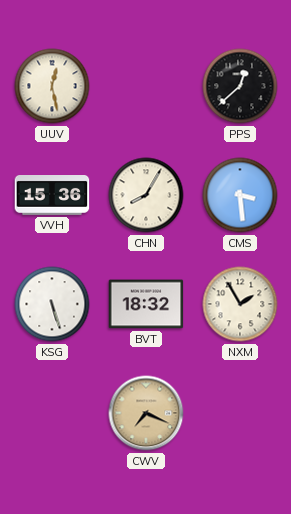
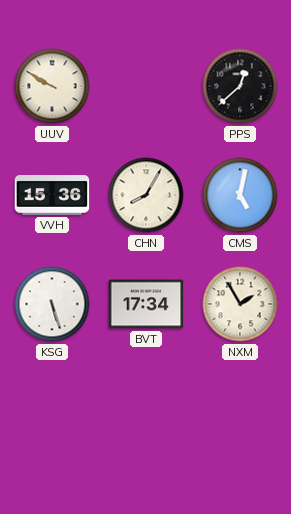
UUV: 12:28 -> 9:50 (52, 86)
CMS: 3:29 -> 5:02 (240, 195)
BVT: 18:32 -> 17:34 (146, 304)
CWV: 7:19 -> none (146, 413)
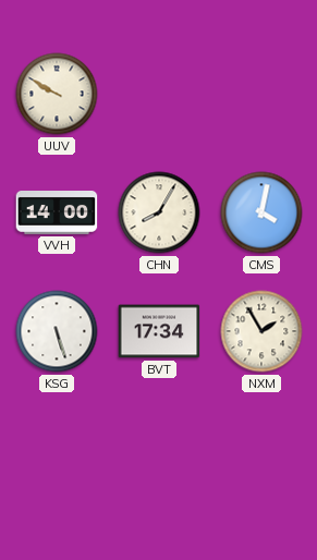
PPS: 12:38 -> none (240, 86)
VVH: 15:36 -> 14:00 (57, 214)
CMS: 5:02 -> 4:02 (261, 212)
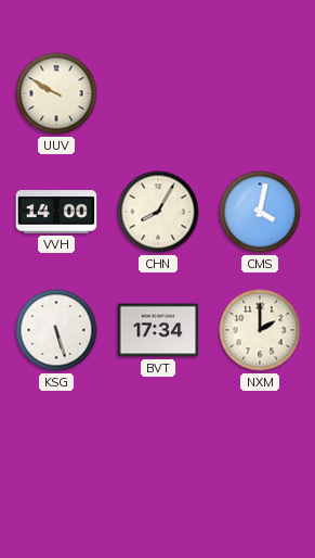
NXM: 1:55 -> 2:00 (260, 330)
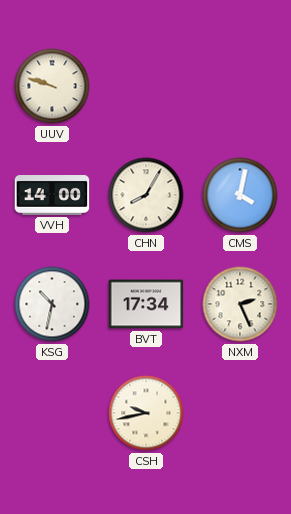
UUV: 9:50 -> 9:48 (52, 86)
KSG: 5:27 -> 10:32 (52, 304)
NXM: 2:00 -> 2:26 (240, 304)
CSH: none -> 9:43 (146, 413)
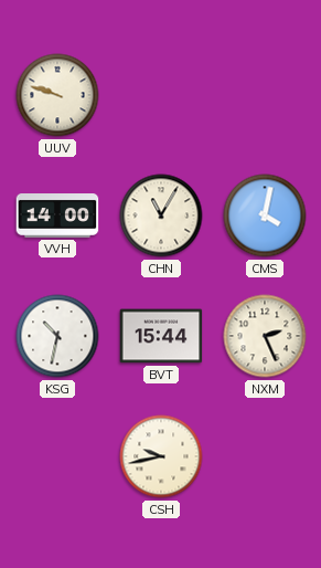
CHN: 8:05 -> 11:05 (161, 215)
BVT: 17:34 -> 15:44 (161, 336)
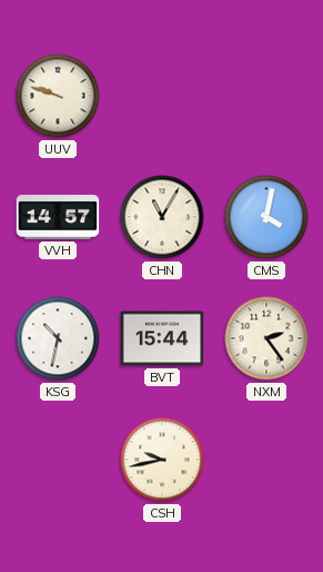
VVH: 14:00 -> 14:57 (58, 218)
NXM: 2:26 -> 2:24 (266, 338)
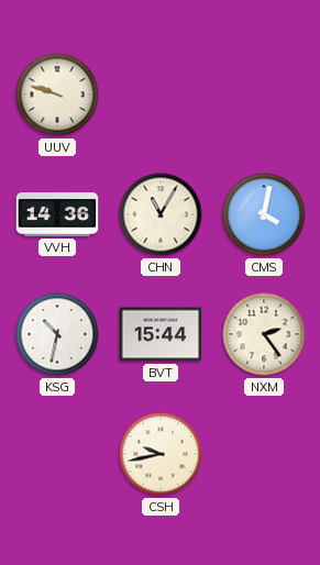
VVH: 14:57 -> 14:36 (57, 215)
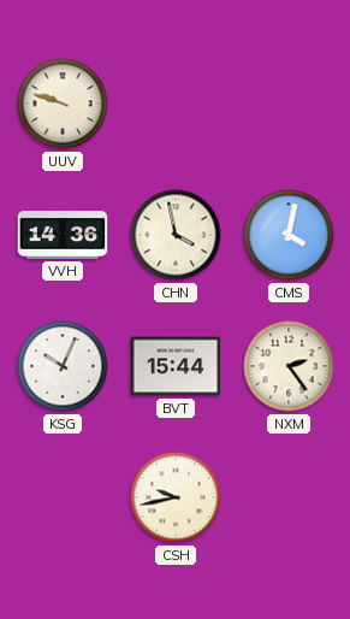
CHN: 11:05 -> 3:58 (176, 235)
KSG: 10:32 -> 10:04 (63, 366)
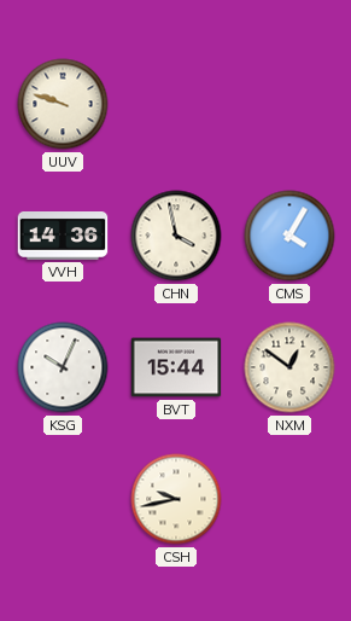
CMS: 4:02 -> 4:05 (289, 236)
NXM: 2:24 -> 12:51 (289, 367)
